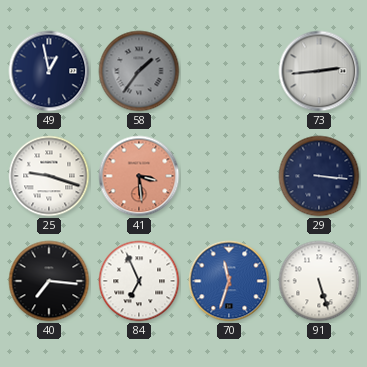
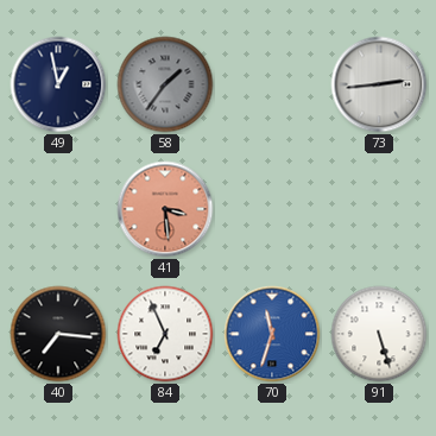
25: 9:18 -> none (49, 176)
29: 3:16 -> none (319, 176)
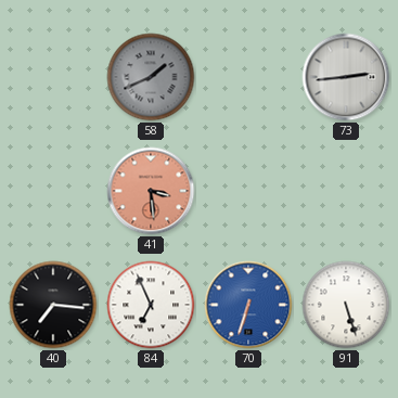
49: 12:58 -> none (58, 84)
58: 1:36 -> 1:41 (151, 77)
70: 11:33 -> 6:33 (248, 305)
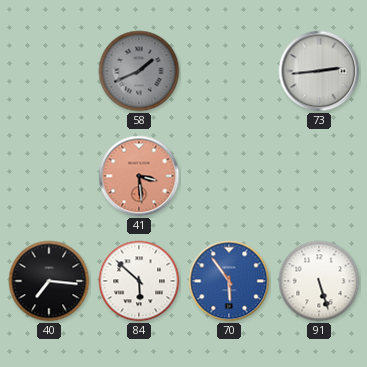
84: 6:56 -> 5:52 (139, 281)
70: 6:33 -> 5:54 (229, 281)
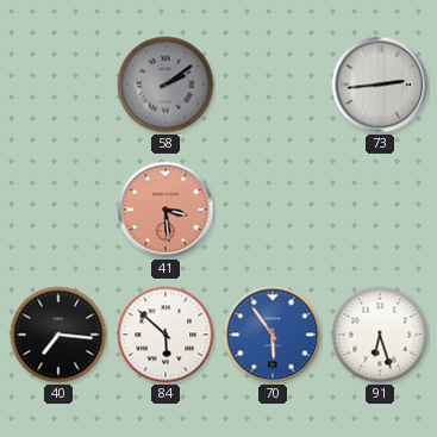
58: 1:41 -> 2:09 (166, 85)
91: 5:27 -> 6:27 (380, 335)
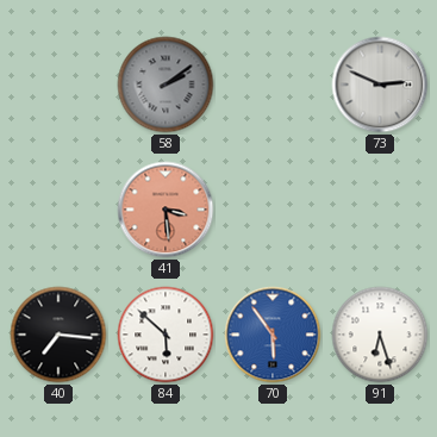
73: 2:44 -> 2:49 (380, 85)
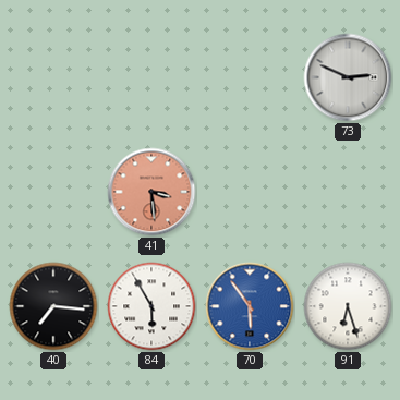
58: 2:09 -> none (166, 85)
84: 5:52 -> 5:55 (151, 306)
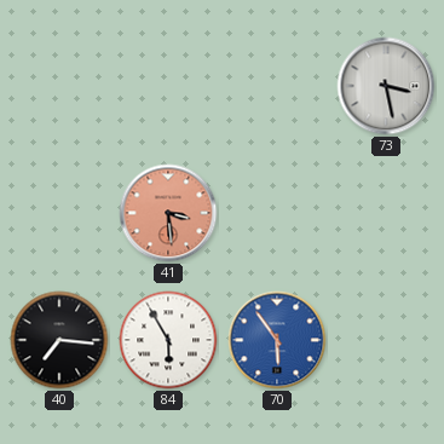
73: 2:49 -> 3:28 (386, 86)
91: 6:27 -> none (348, 306)
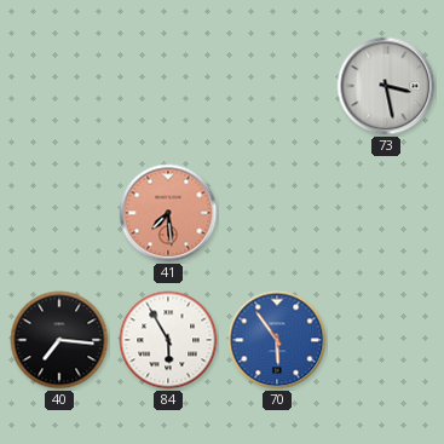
41: 3:29 -> 7:29 (168, 213)
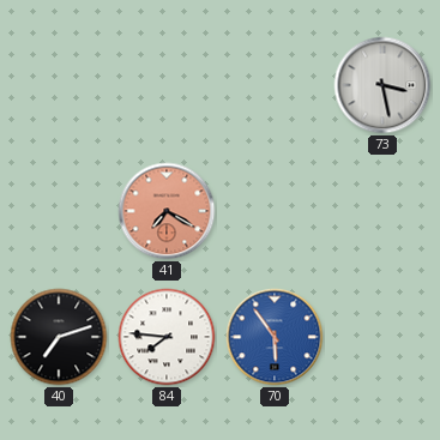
41: 7:29 -> 7:20 (167, 211)
40: 7:16 -> 7:12 (59, 337)
84: 5:55 -> 7:46 (167, 337)
